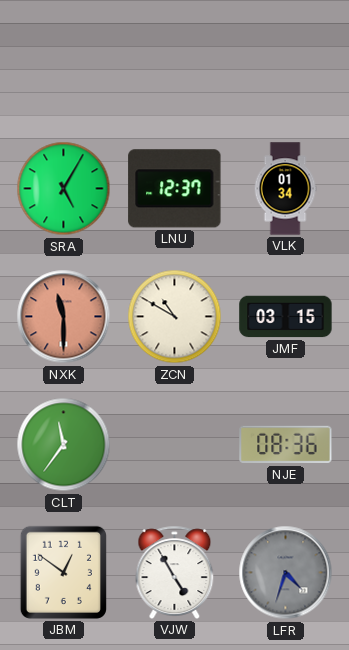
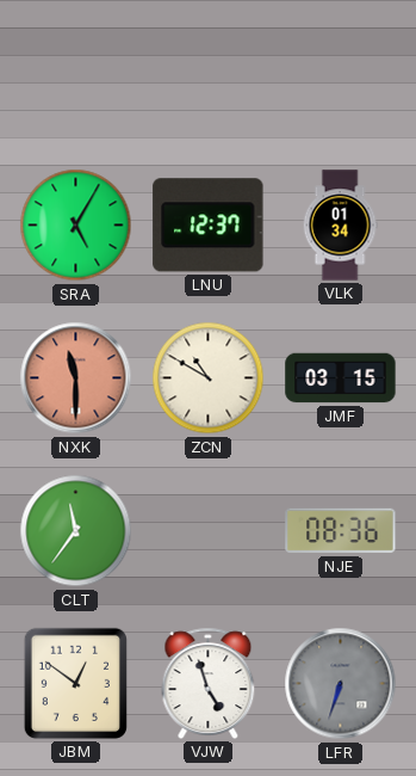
VJW: 4:55 -> 4:57 (209, 683)
LFR: 4:33 -> 6:33 (341, 684)
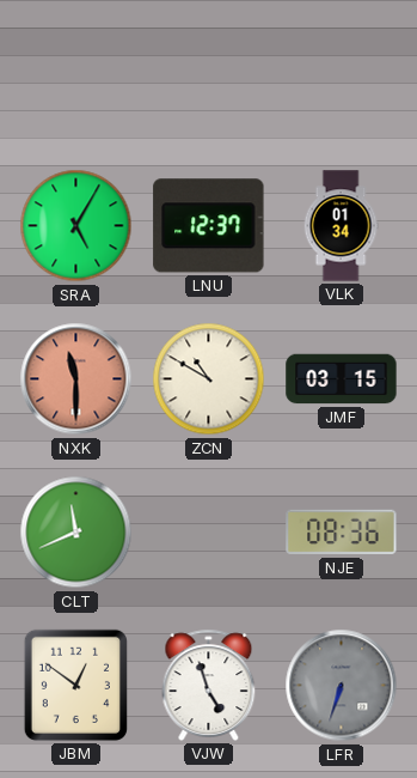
CLT: 11:36 -> 11:41 (76, 533)
